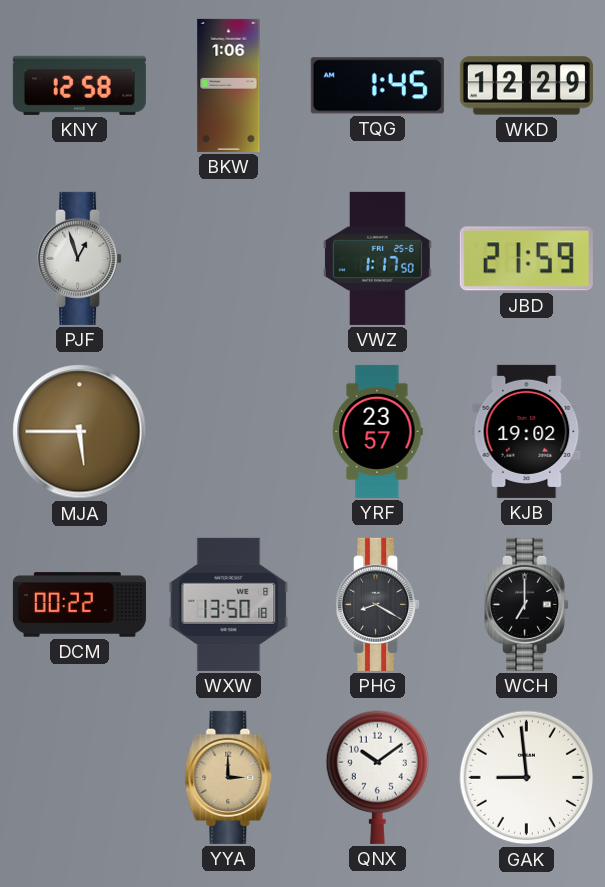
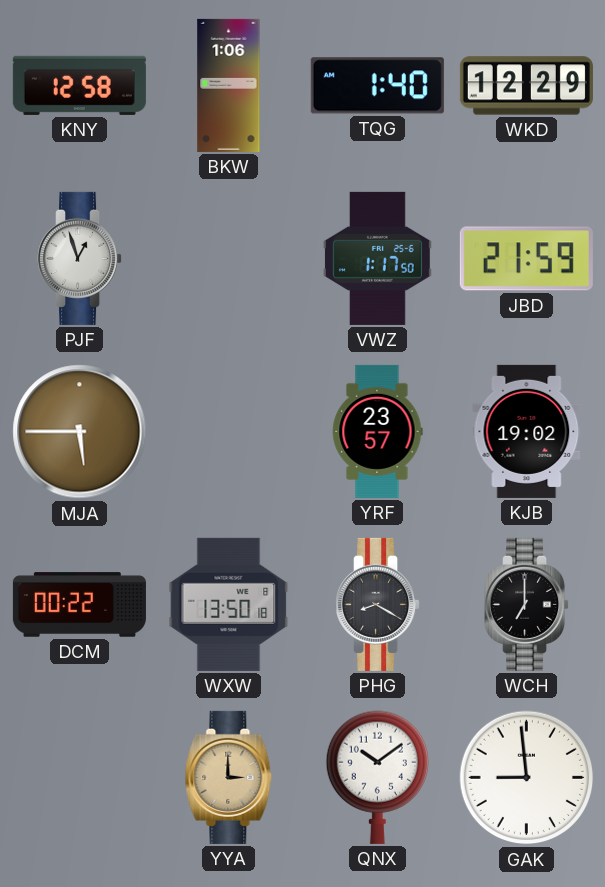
TQG: 1:45 -> 1:40 (377, 86)
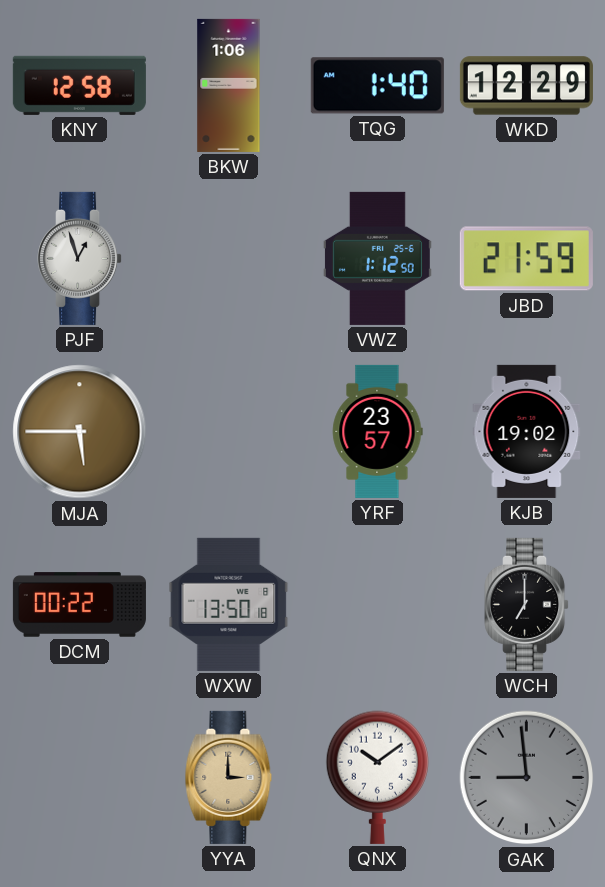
VWZ: 1:17 -> 1:12 (377, 258)
PHG: 8:20 -> none (378, 604)
GAK dial: white -> grey (527, 778)
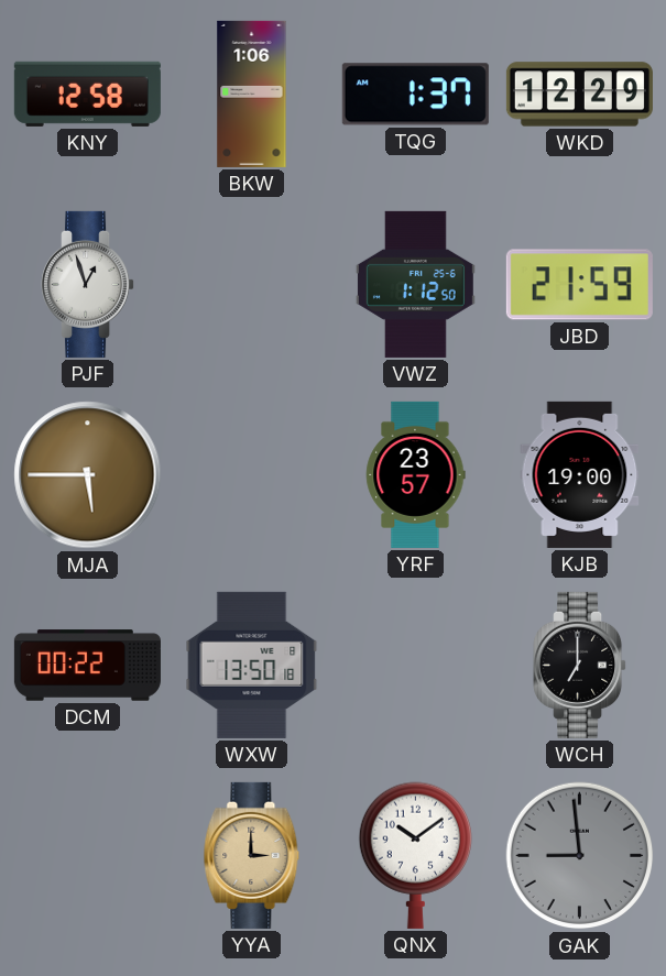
TQG: 1:40 -> 1:37 (415, 95)
KJB: 19:02 -> 19:00 (580, 474)
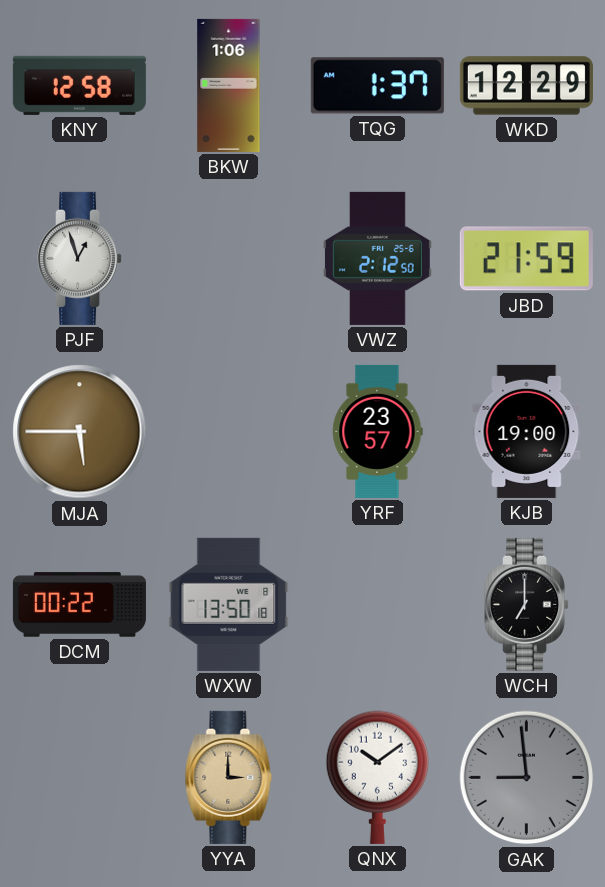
VWZ: 1:12 -> 2:12 (377, 258)
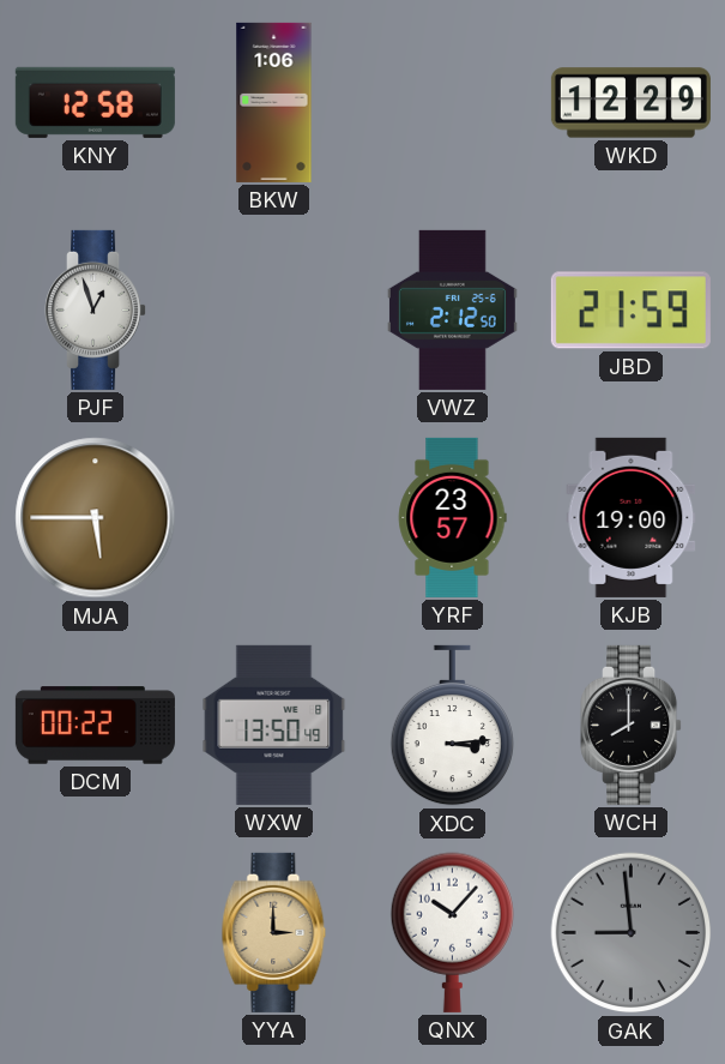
TQG: 1:37 -> none (377, 86)
WXW: 13:50:18 -> 13:50:49 (274, 725)
XDC: none -> 3:14 (452, 726)
WCH: 7:00 -> 8:00 (632, 725)
QNX: 10:09 -> 10:07 (452, 932)
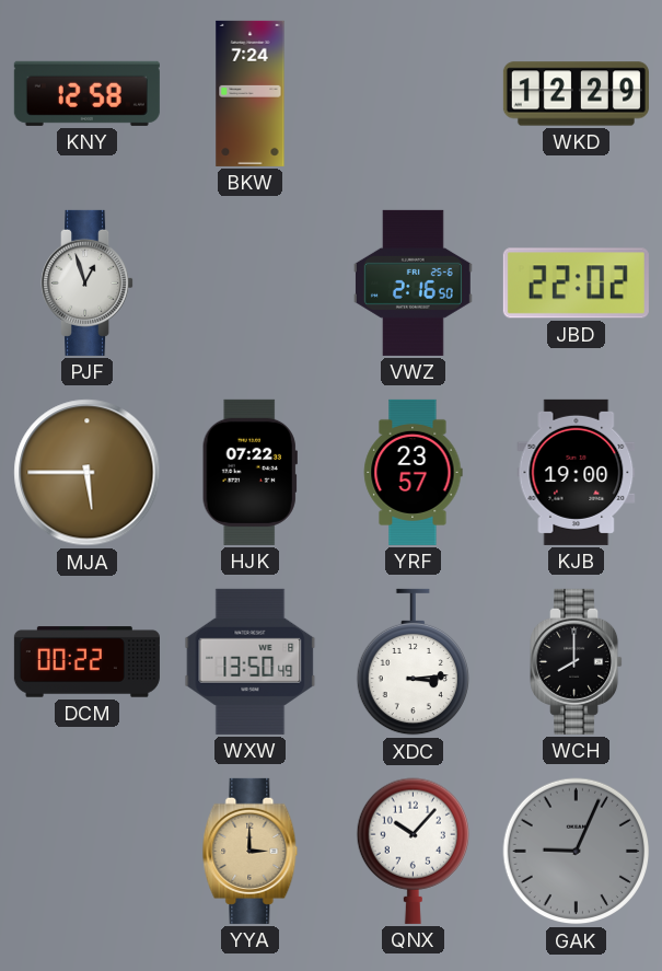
BKW: 1:06 -> 7:24 (251, 93)
VWZ: 2:12 -> 2:16 (413, 282)
JBD: 21:59 -> 22:02 (576, 284)
HJK: none -> 07:22 (249, 472)
GAK: 8:59 -> 9:04 (577, 852)
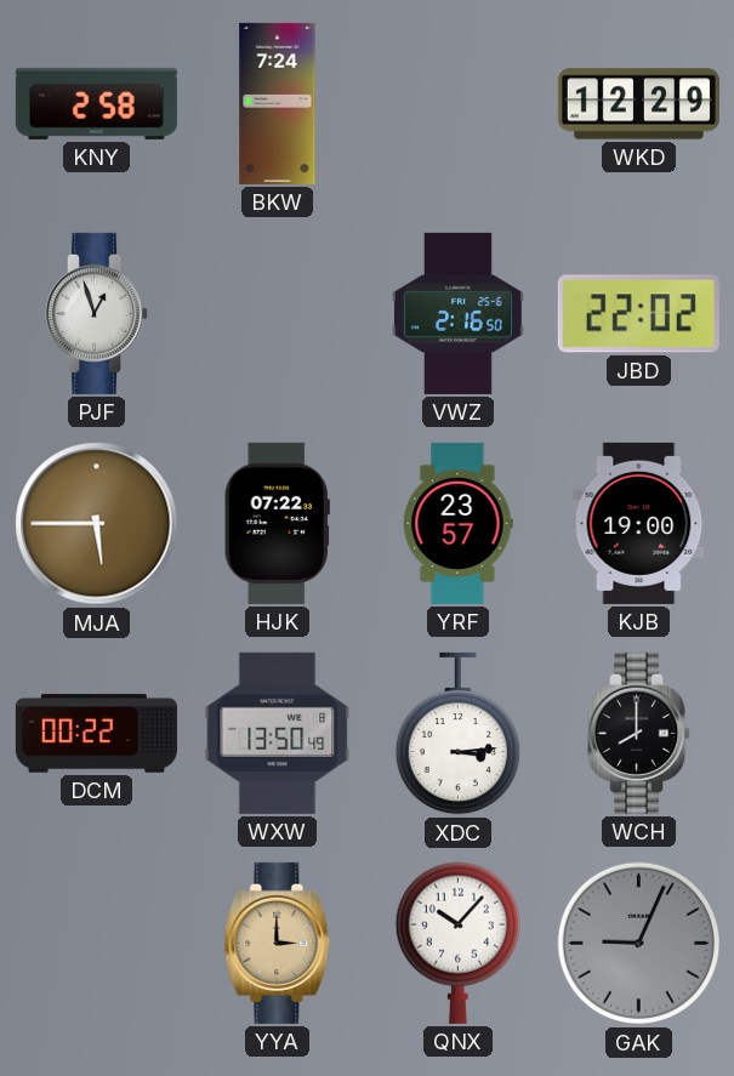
KNY: 12:58 -> 2:58 (96, 103)
